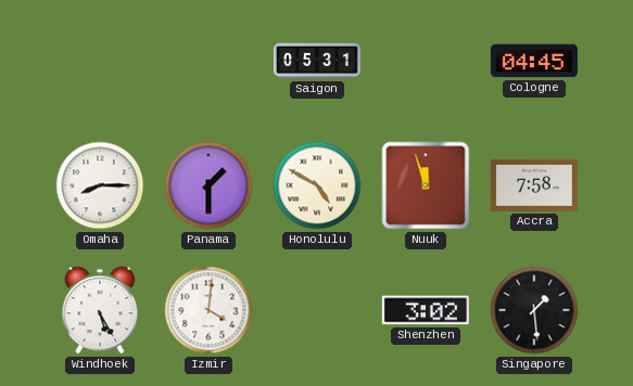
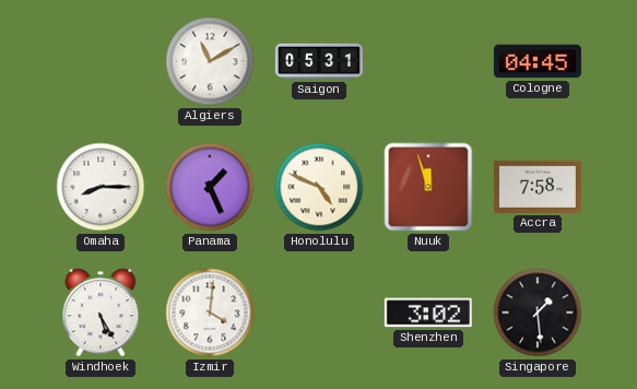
Algiers: none -> 11:10 (210, 61)
Panama: 1:30 -> 1:26 (210, 187)
Honolulu: 4:50 -> 4:49 (319, 187)
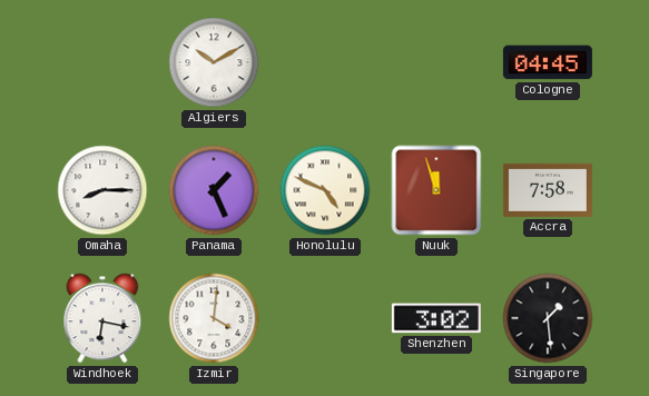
Algiers: 11:10 -> 10:10 (214, 62)
Saigon: 05:31 -> none (319, 61)
Windhoek: 5:25 -> 6:17 (102, 318)
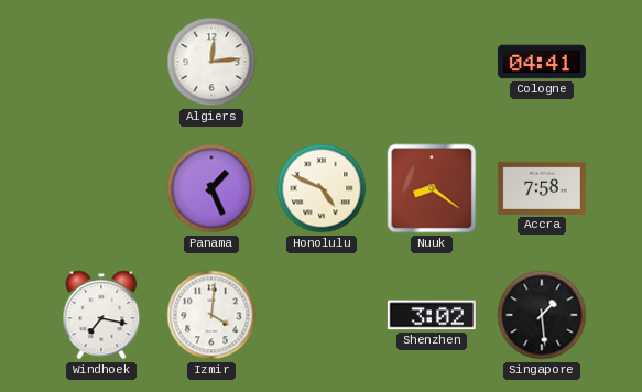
Algiers: 10:10 -> 12:14 (211, 62)
Cologne: 04:45 -> 04:41 (542, 62)
Omaha: 8:15 -> none (102, 190)
Nuuk: 11:57 -> 8:21 (432, 188)
Windhoek: 6:17 -> 7:17 (101, 315)
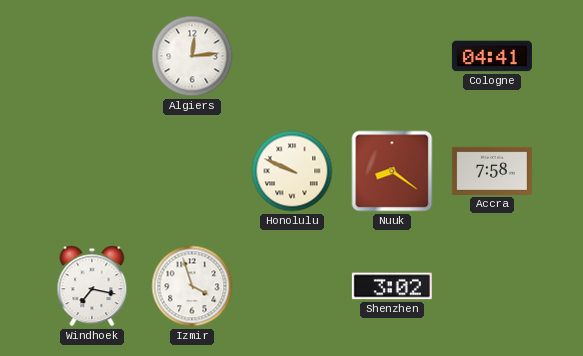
Panama: 1:26 -> none (211, 188)
Honolulu: 4:49 -> 9:49 (292, 171)
Izmir: 4:01 -> 3:57 (192, 286)
Singapore: 1:29 -> none (542, 315)
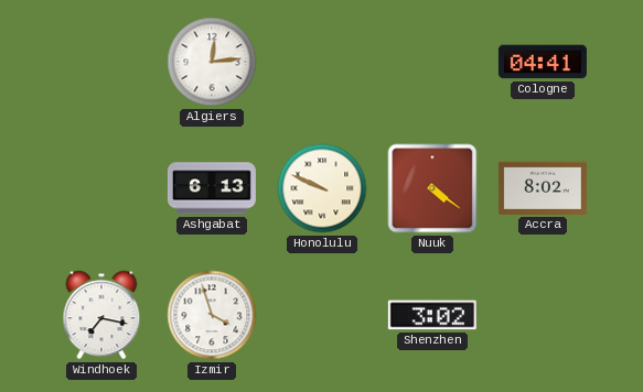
Ashgabat: none -> 6:13 (212, 188)
Nuuk: 8:21 -> 4:21 (432, 188)
Accra: 7:58 -> 8:02 (543, 188)
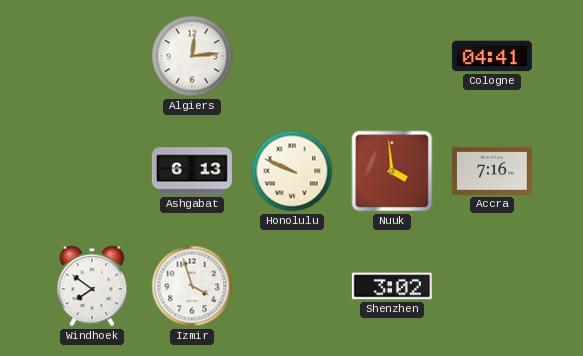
Nuuk: 4:21 -> 3:59 (392, 171)
Accra: 8:02 -> 7:16 (492, 171)
Windhoek: 7:17 -> 7:51 (92, 286)
